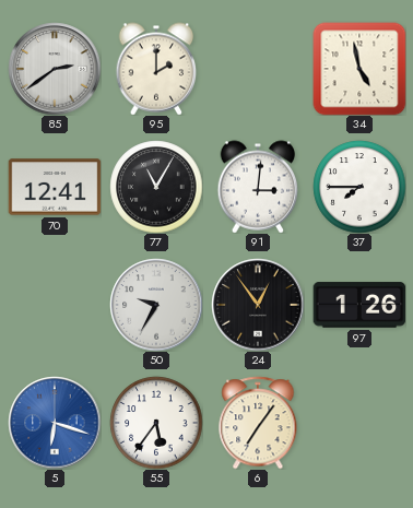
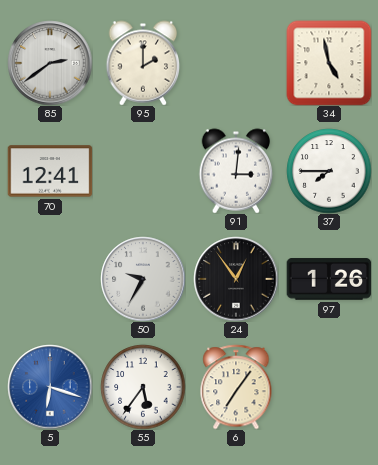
77: 11:05 -> none (156, 187)
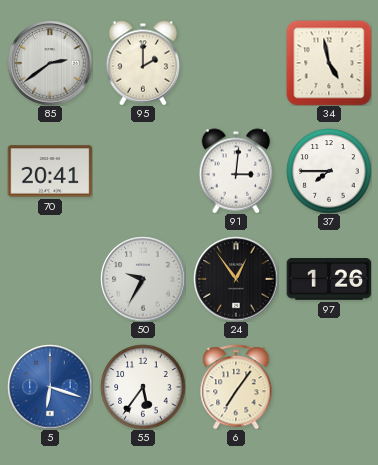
70: 12:41 -> 20:41 (50, 171)
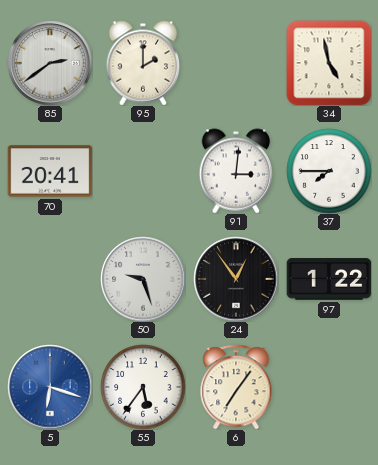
50: 9:35 -> 9:27 (143, 279)
97: 1:26 -> 1:22 (329, 279)
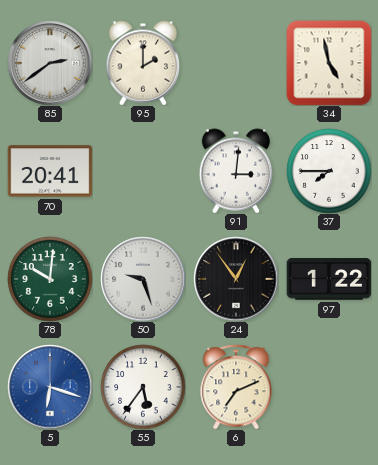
78: none -> 10:01 (50, 279)
6: 7:06 -> 7:11 (236, 387)
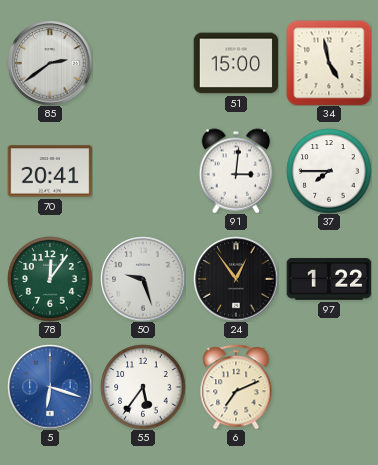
95: 2:00 -> none (143, 63)
51: none -> 15:00 (236, 63)
78: 10:01 -> 12:06 (50, 279)
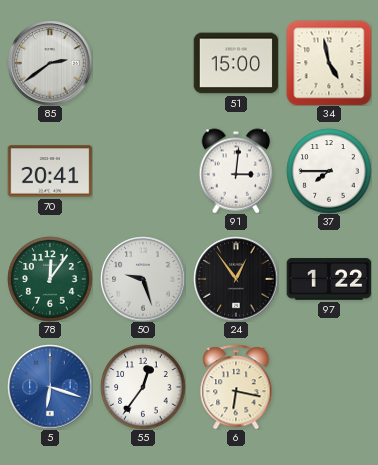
55: 5:36 -> 12:36 (143, 387)
6: 7:11 -> 6:17 (236, 387)
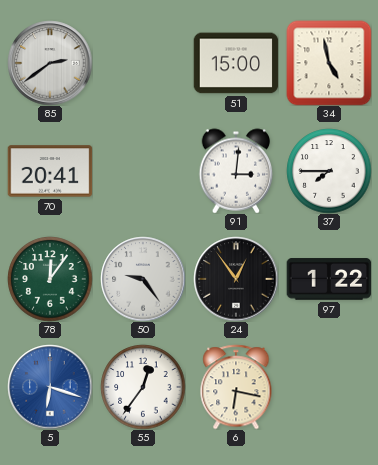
50: 9:27 -> 9:24 (143, 279)
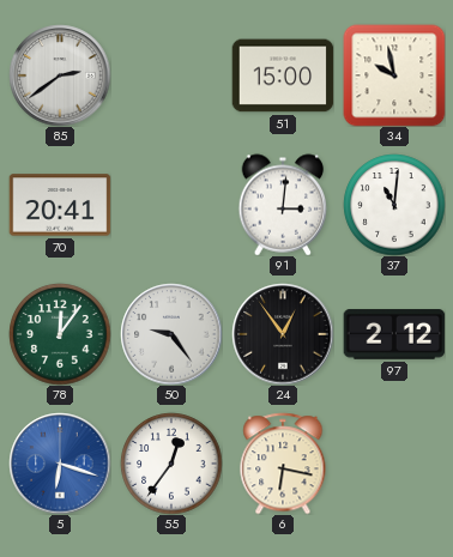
34: 4:58 -> 9:58 (394, 75)
37: 7:45 -> 11:01 (394, 205)
97: 1:22 -> 2:12 (394, 334)
